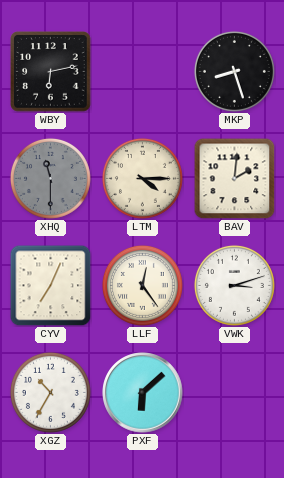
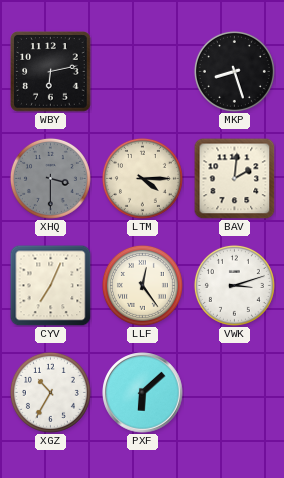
XHQ: 11:30 -> 3:30 (50, 178)
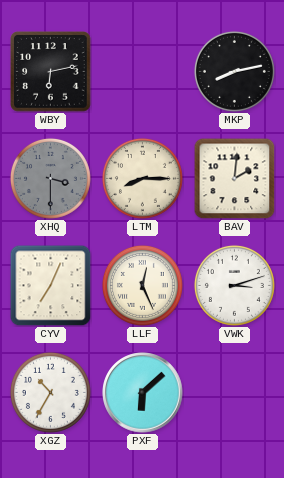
MKP: 8:27 -> 8:13 (234, 71)
LTM: 4:15 -> 8:15 (142, 178)
LLF: 12:24 -> 12:26 (142, 285)
